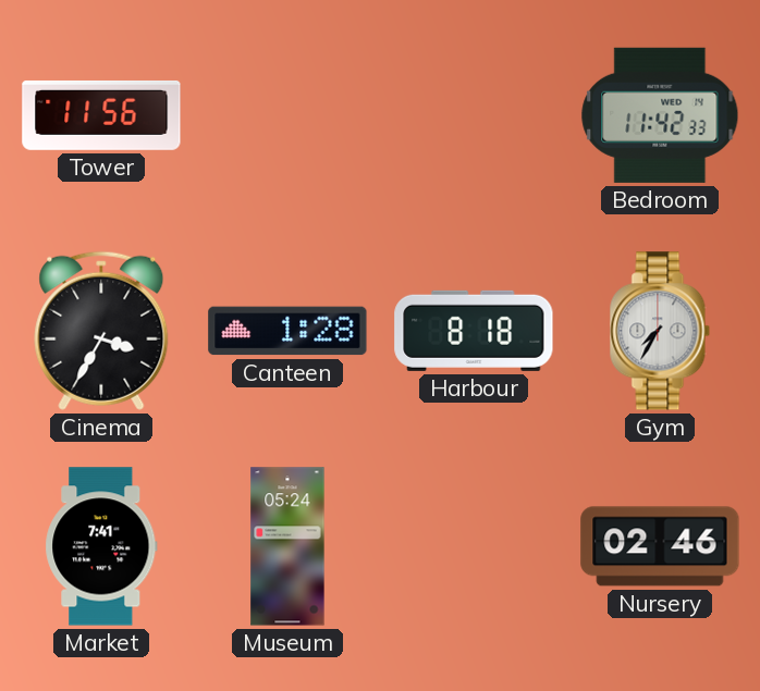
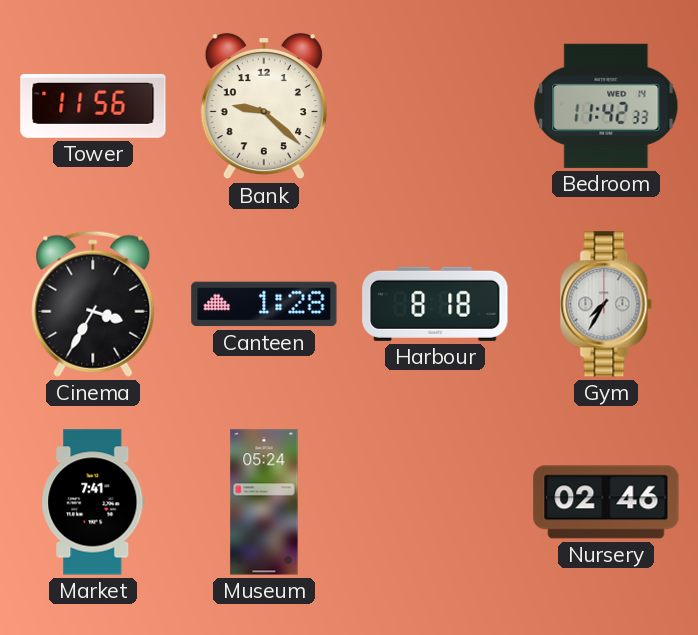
Bank: none -> 9:22 (264, 106)
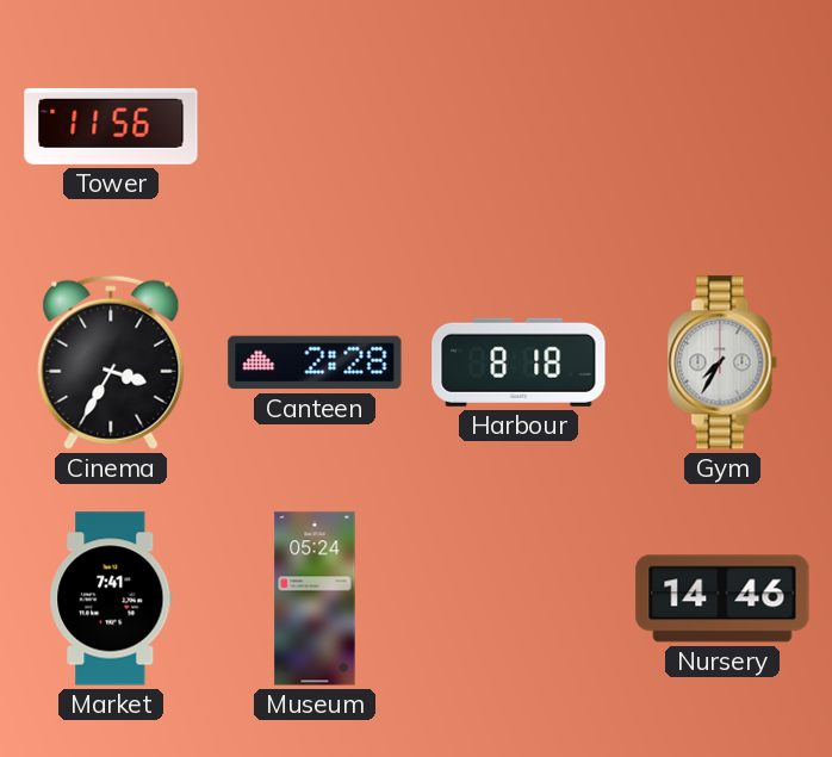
Bank: 9:22 -> none (264, 106)
Bedroom: 11:42 -> none (606, 106)
Canteen: 1:28 -> 2:28 (315, 362)
Nursery: 02:46 -> 14:46 (722, 598)
